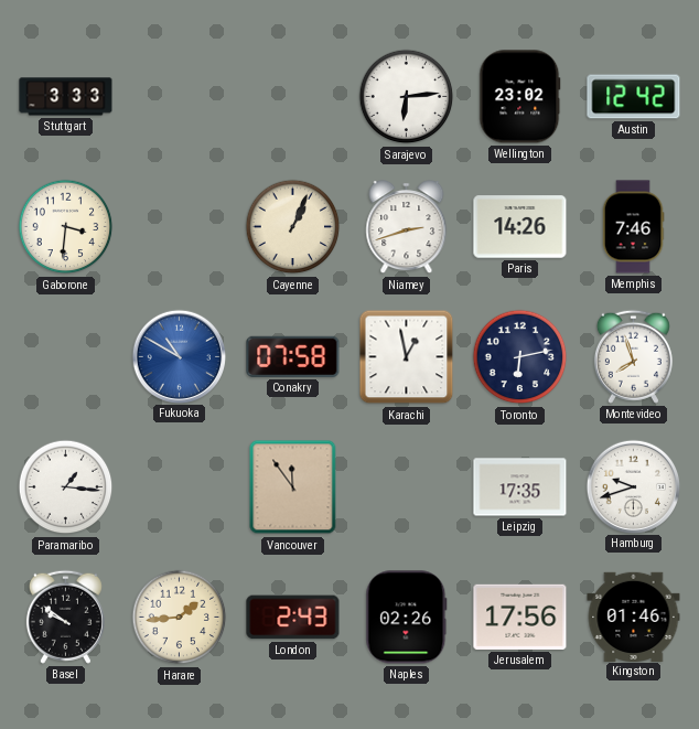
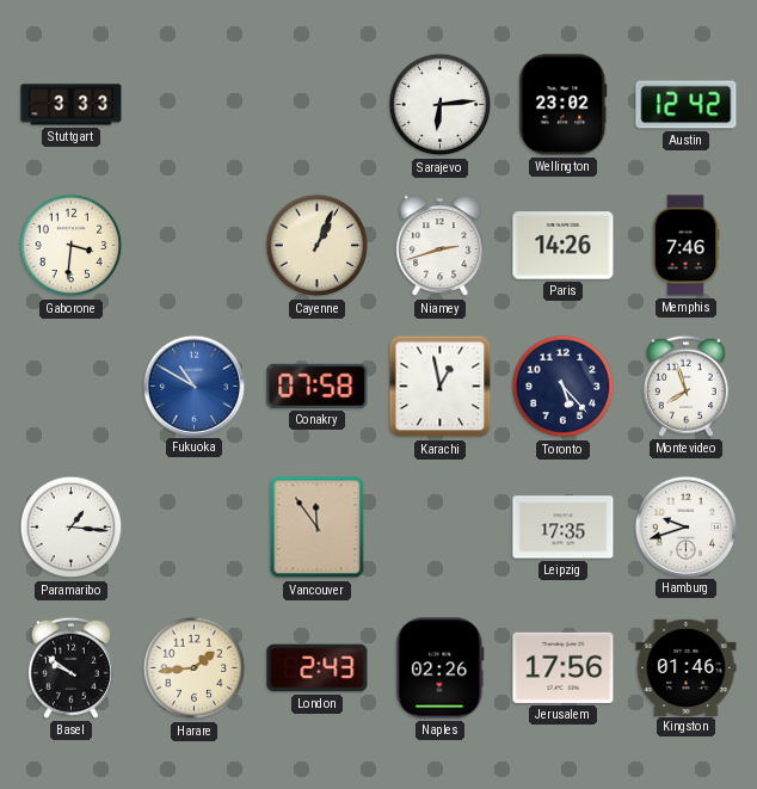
Toronto: 6:13 -> 5:23 (564, 387)
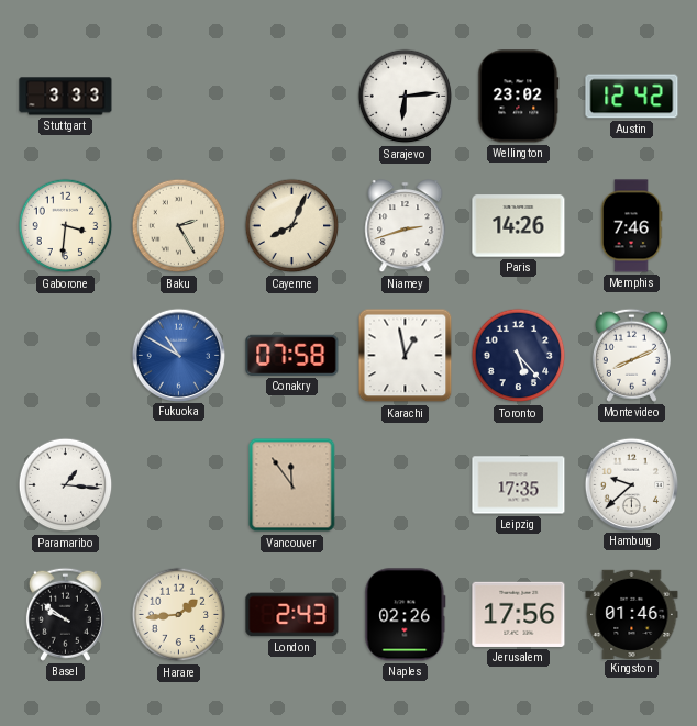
Baku: none -> 2:25 (179, 226)
Cayenne: 1:04 -> 8:04 (292, 226)
Montevideo: 7:57 -> 8:11 (631, 355)
Hamburg: 9:42 -> 9:38 (631, 484)
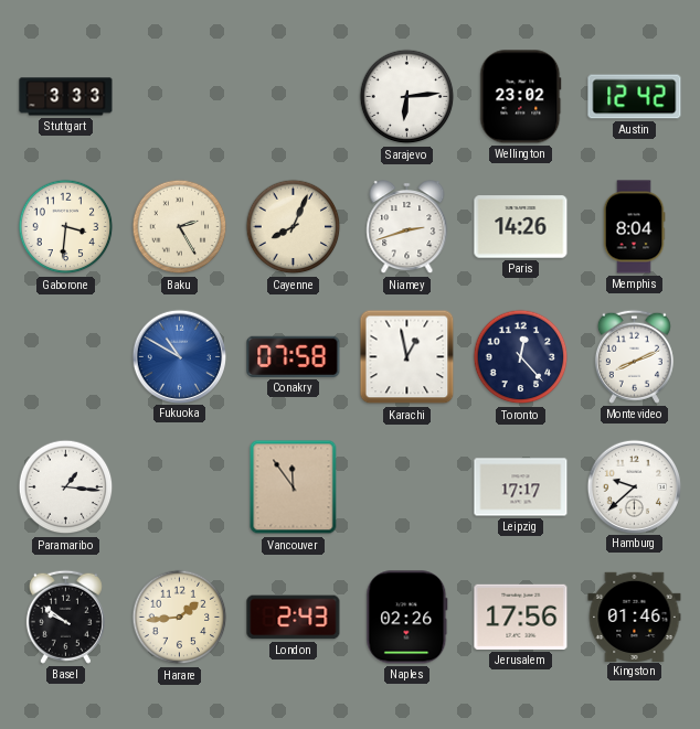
Memphis: 7:46 -> 8:04 (634, 227)
Toronto: 5:23 -> 12:23 (521, 357)
Leipzig: 17:35 -> 17:17 (521, 487)
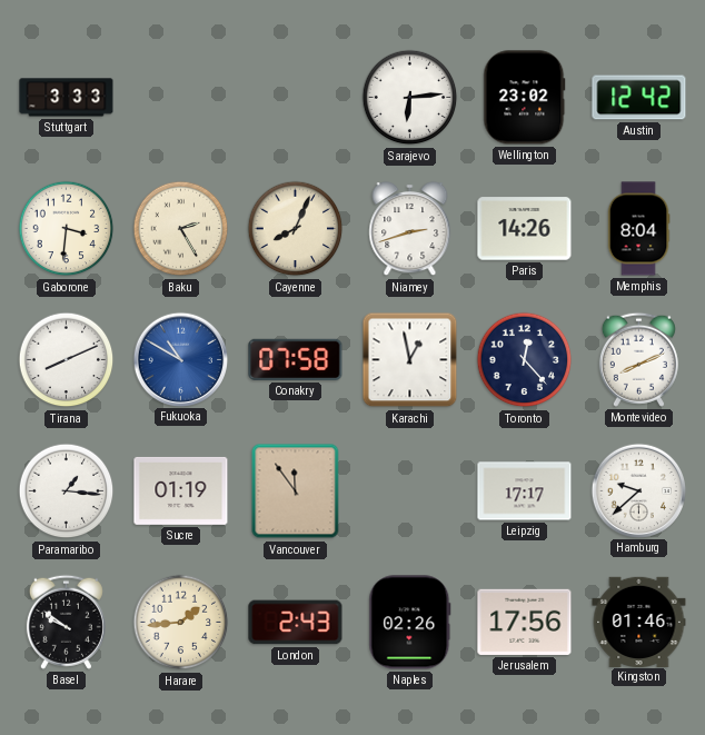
Tirana: none -> 8:11 (67, 360)
Sucre: none -> 01:19 (181, 490)
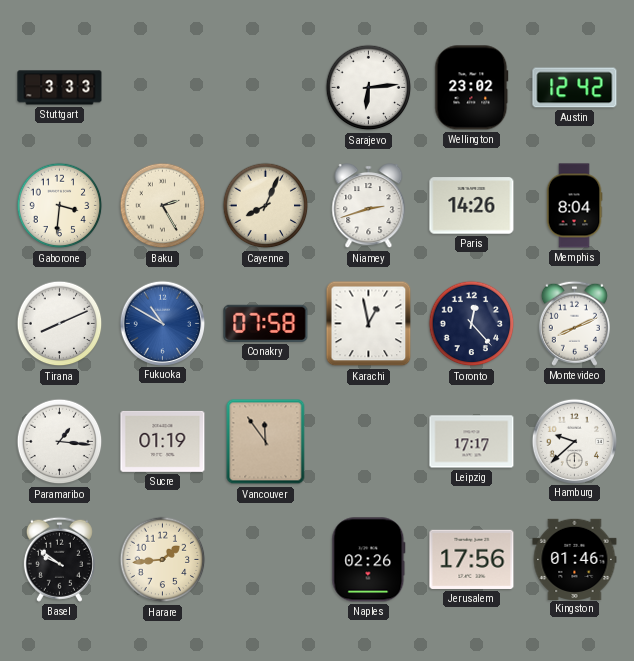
London: 2:43 -> none (296, 623)
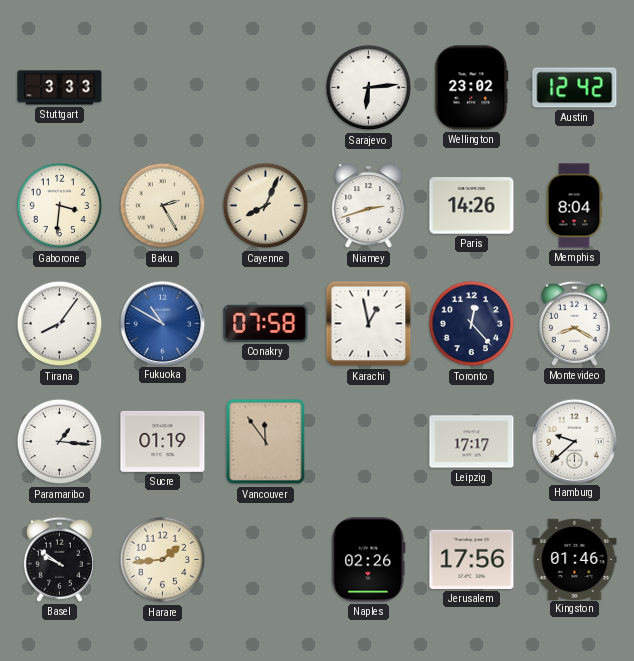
Tirana: 8:11 -> 8:06 (60, 324)
Montevideo: 8:11 -> 8:20 (574, 323)
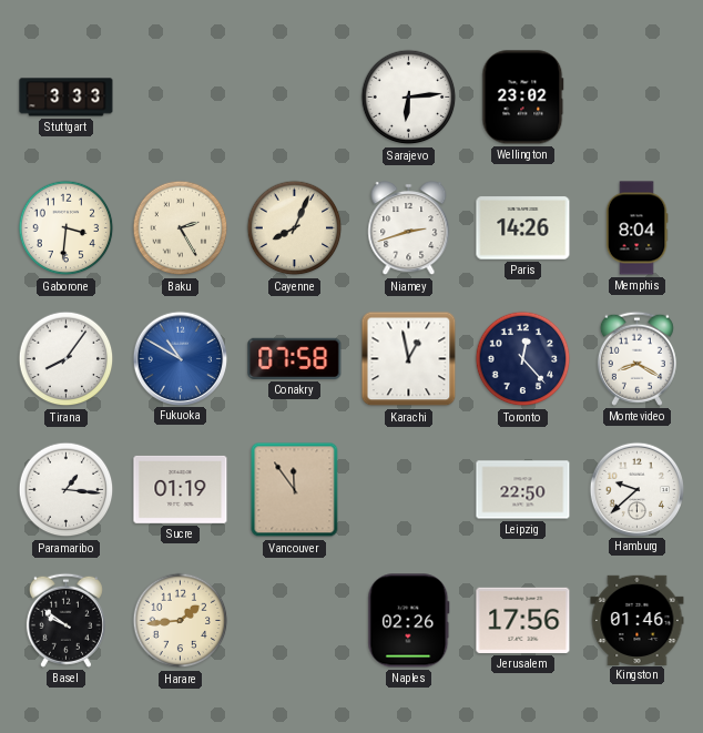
Austin: 12:42 -> none (575, 88)
Leipzig: 17:17 -> 22:50 (523, 490)
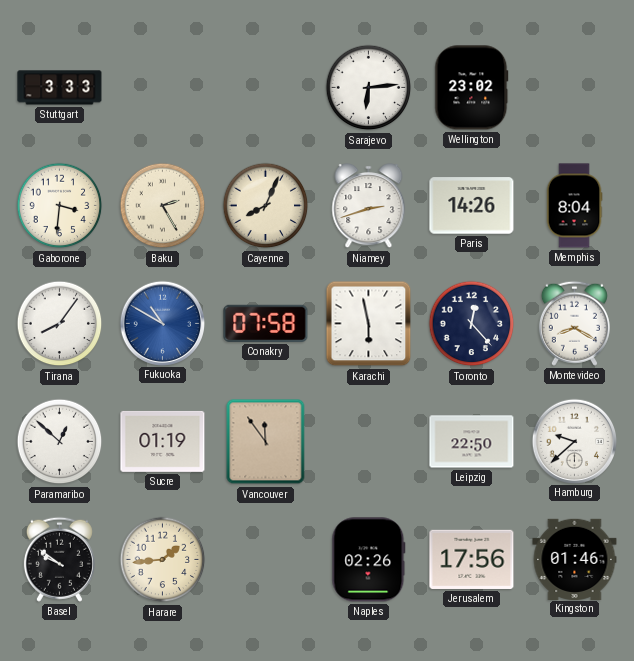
Karachi: 12:58 -> 5:58 (369, 324)
Paramaribo: 1:16 -> 12:52 (60, 442)
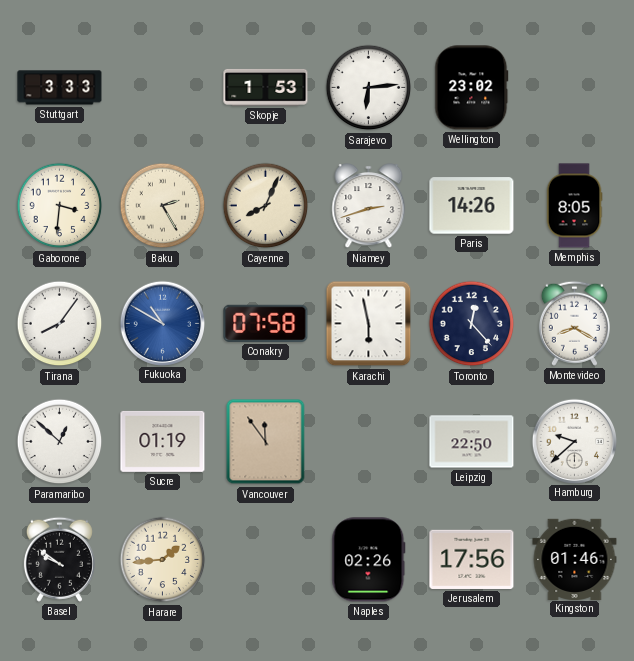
Skopje: none -> 1:53 (266, 87)
Memphis: 8:04 -> 8:05 (574, 206)
